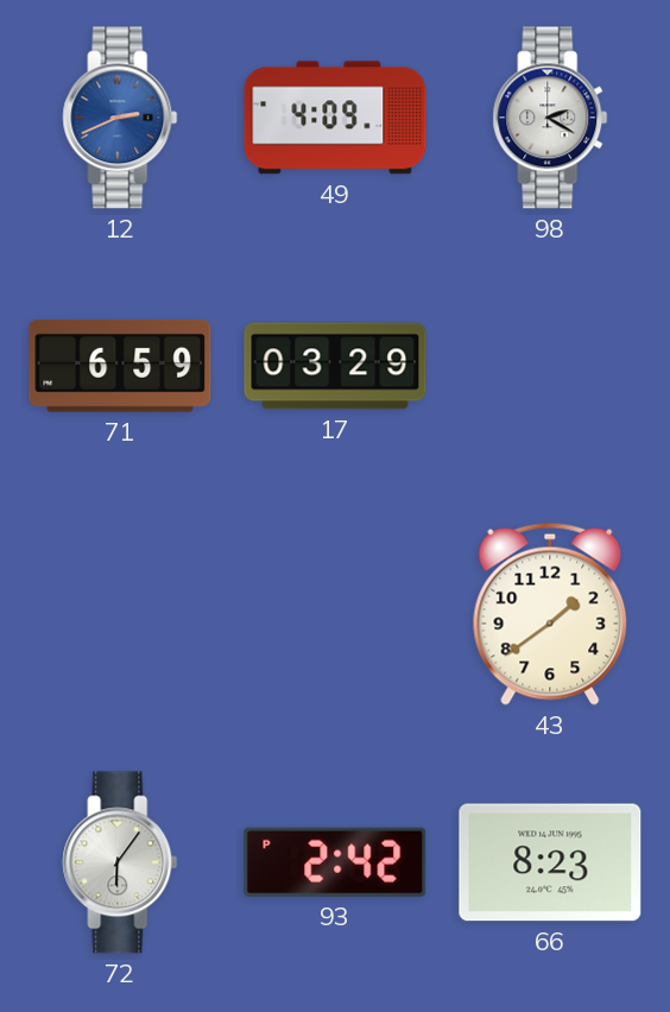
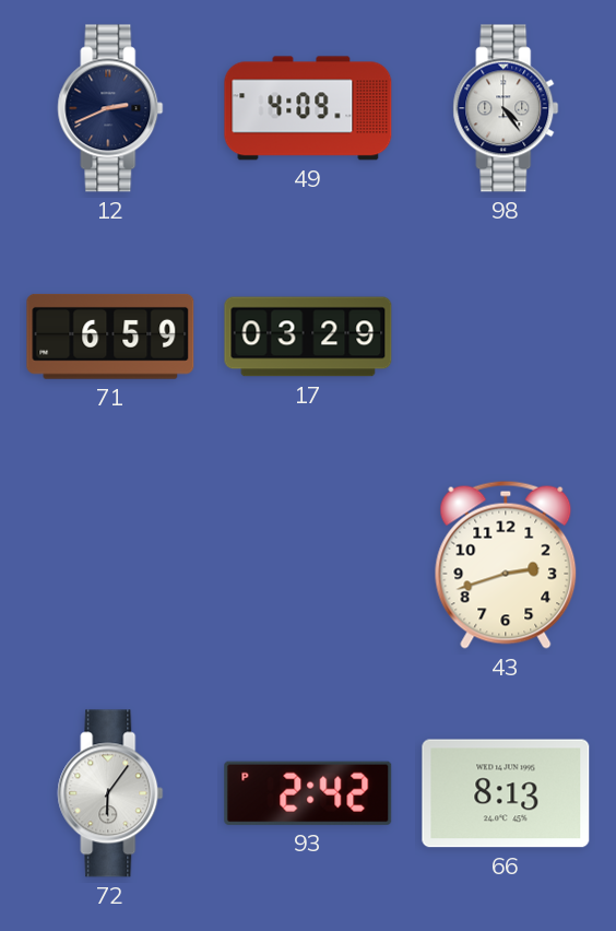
12 dial: blue -> navy (110, 108)
98: 2:20 -> 4:24 (506, 108)
43: 1:39 -> 2:42 (506, 565)
66: 8:23 -> 8:13 (506, 793)
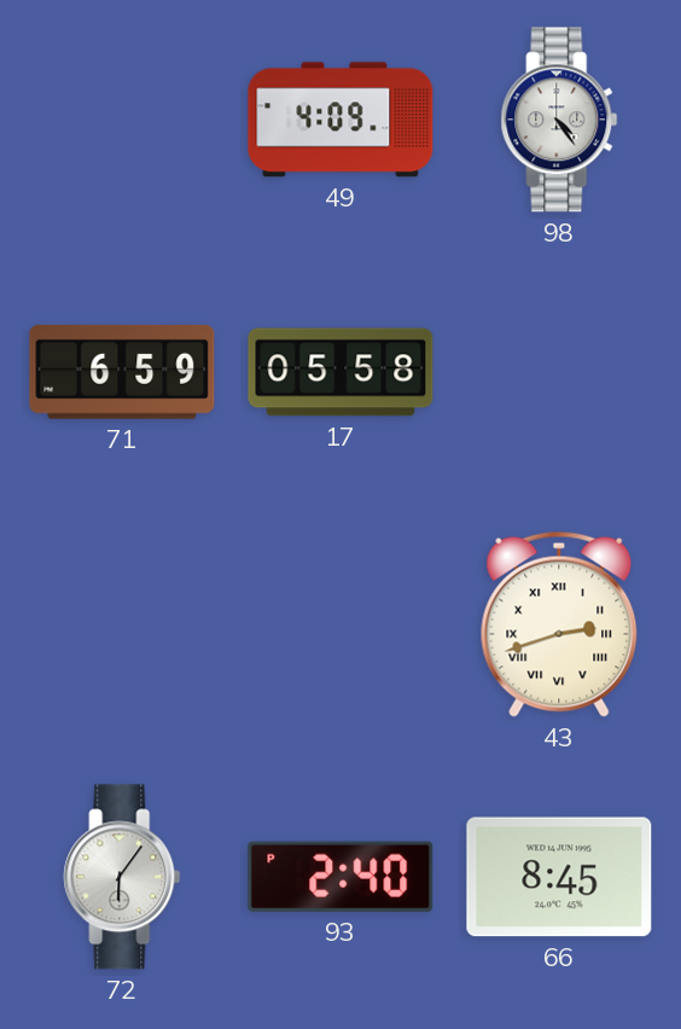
12: 2:41 -> none (110, 108)
17: 03:29 -> 05:58 (340, 372)
43 numerals: Arabic -> Roman (559, 624)
93: 2:42 -> 2:40 (340, 877)
66: 8:13 -> 8:45 (559, 877)
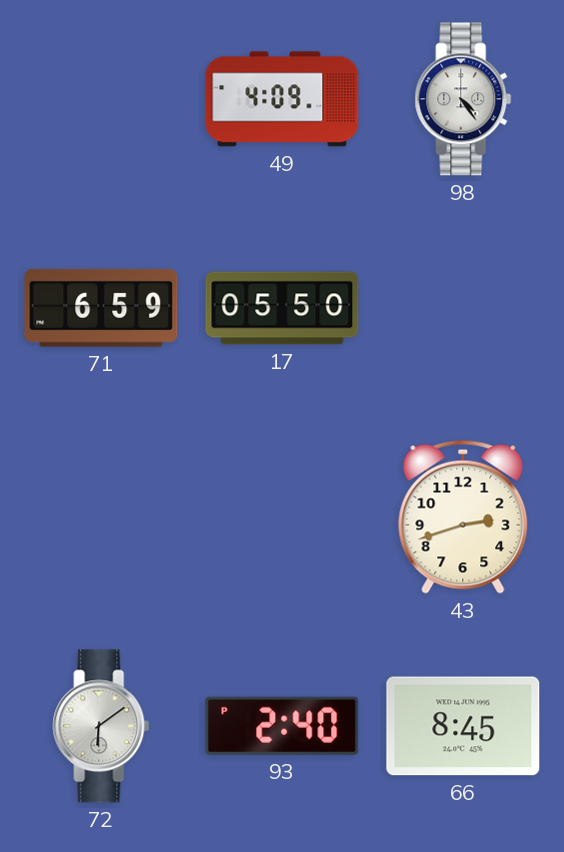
17: 05:58 -> 05:50 (282, 308)
43 numerals: Roman -> Arabic (463, 517)
72: 6:06 -> 6:09 (101, 726)
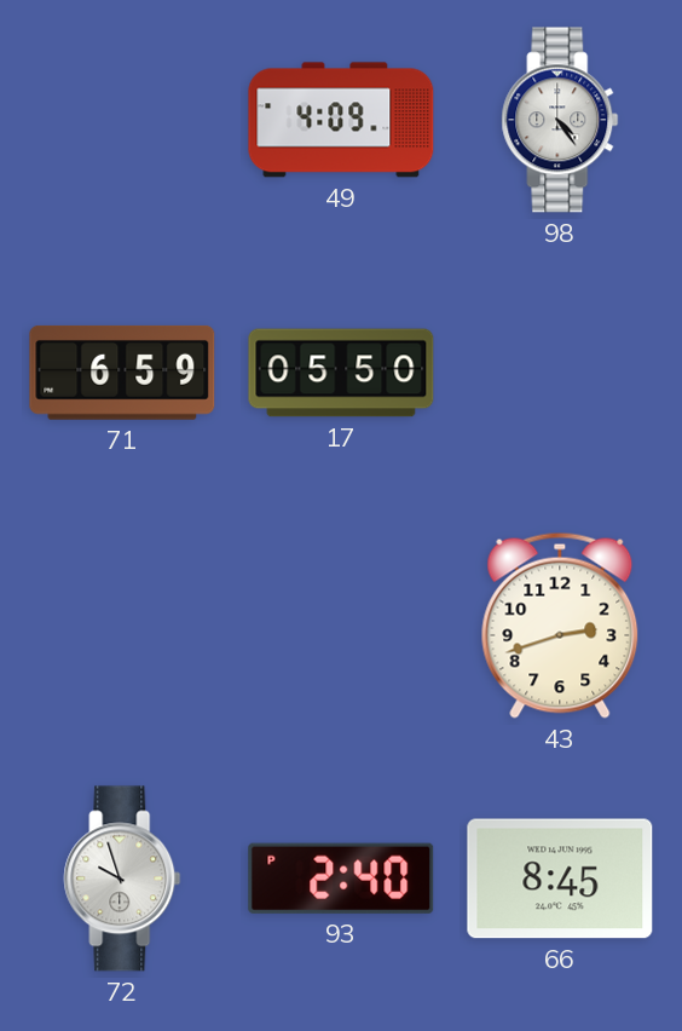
72: 6:09 -> 9:57 (122, 879)
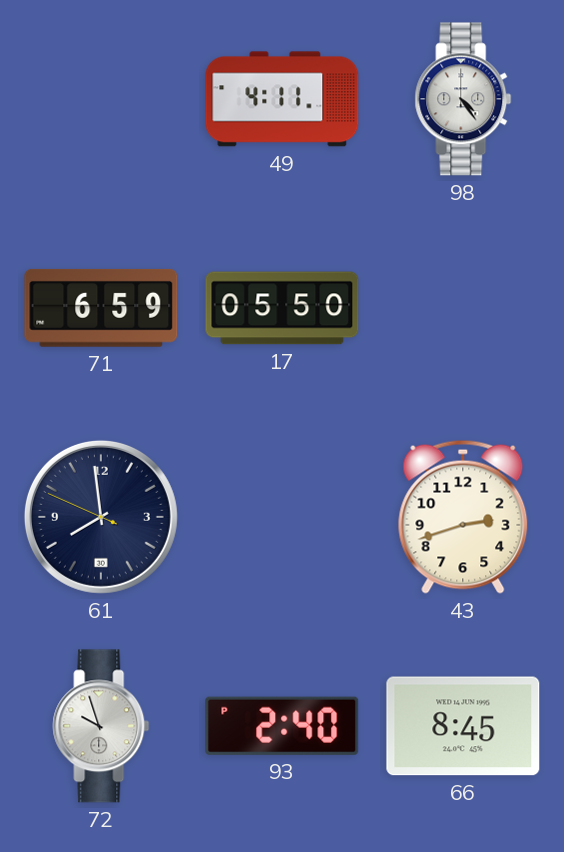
49: 4:09 -> 4:11 (282, 99)
61: none -> 7:58 (101, 517)
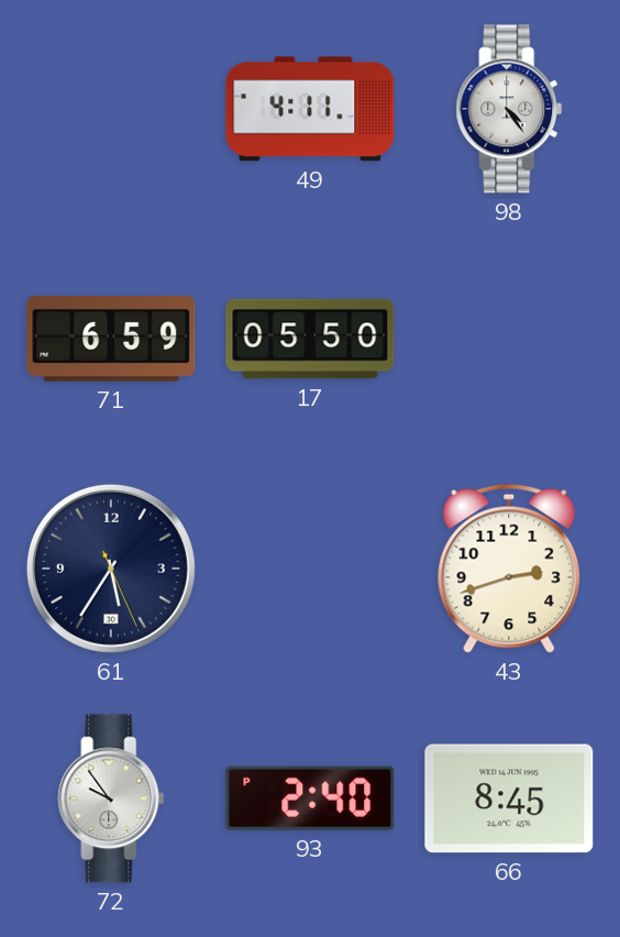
61: 7:58 -> 5:35 (111, 569)
72: 9:57 -> 9:54 (111, 798)
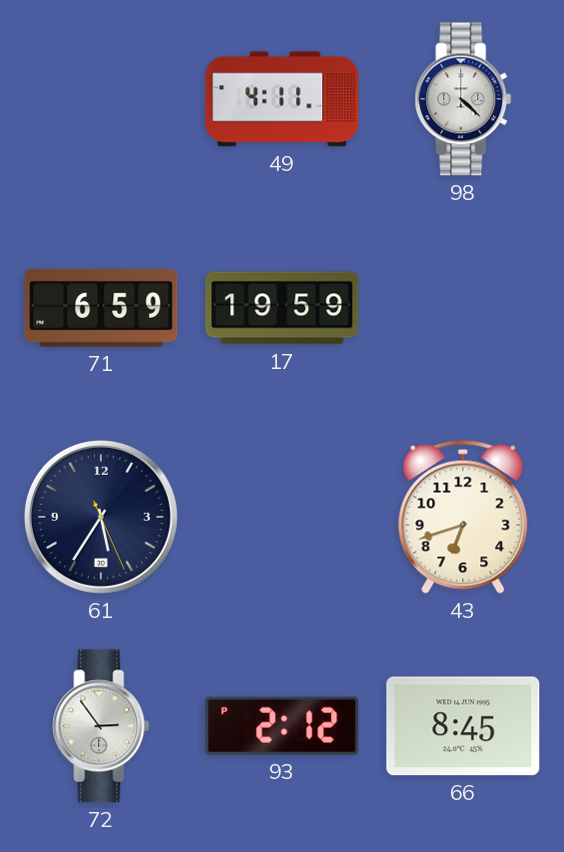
98: 4:24 -> 4:22 (463, 99)
17: 05:50 -> 19:59 (282, 308)
43: 2:42 -> 6:42 (463, 517)
72: 9:54 -> 2:54 (101, 726)
93: 2:40 -> 2:12 (282, 726)
